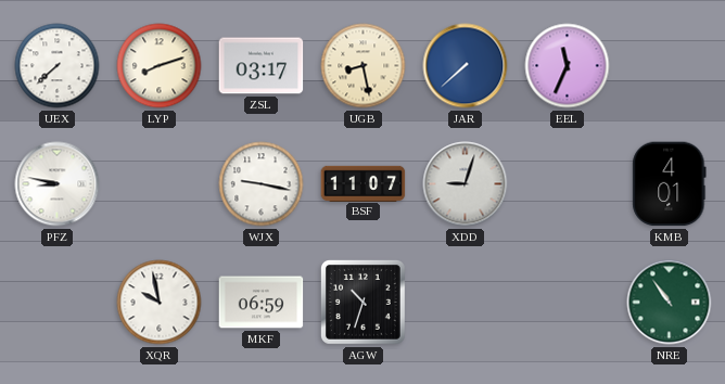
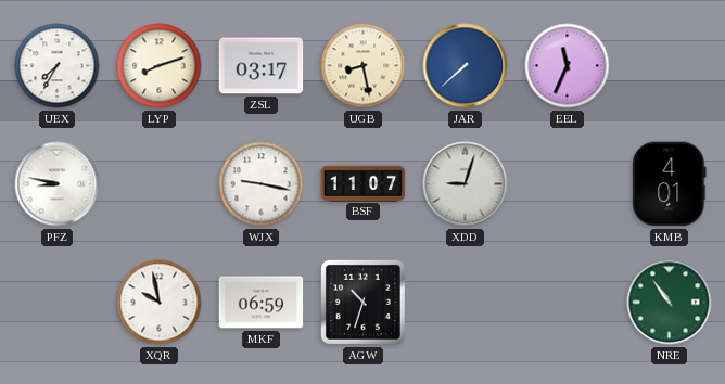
UEX: 7:38 -> 7:35 (58, 66)
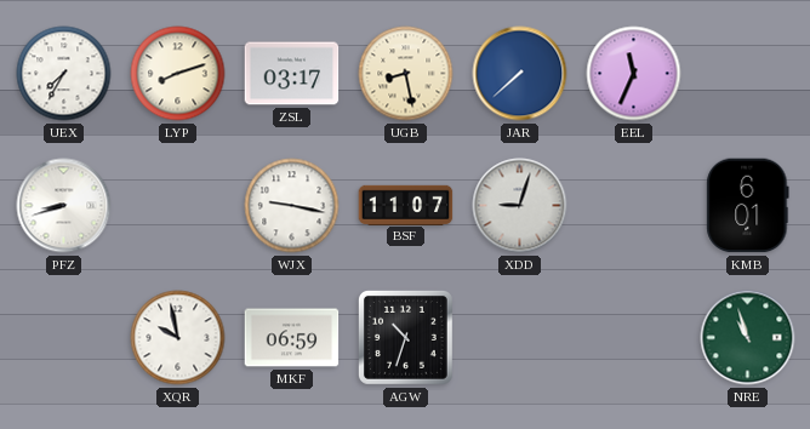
PFZ: 8:47 -> 8:42 (64, 206)
KMB: 4:01 -> 6:01 (748, 206)
NRE: 10:54 -> 10:57 (748, 338)
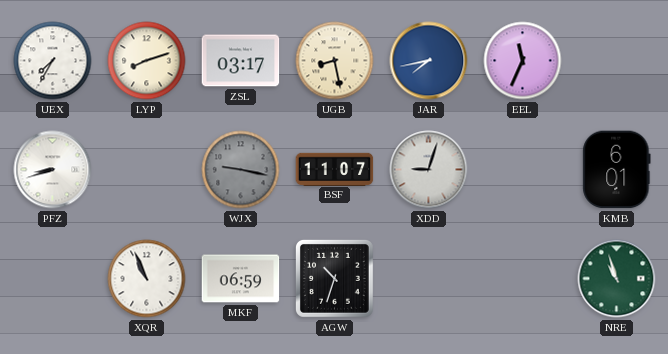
JAR: 7:38 -> 7:43 (429, 61)
WJX dial: white -> grey (241, 170)
XQR: 9:58 -> 10:56 (147, 279)
